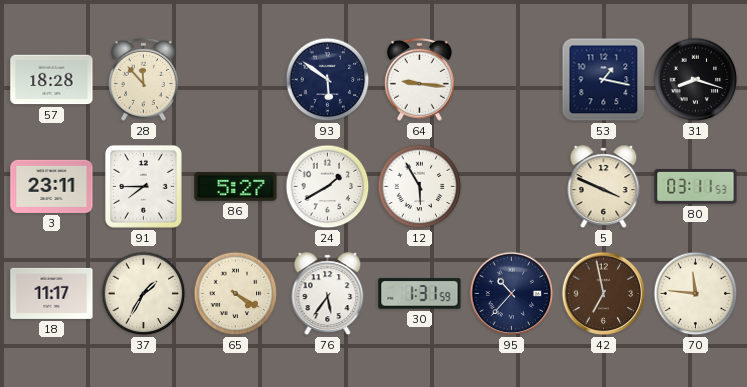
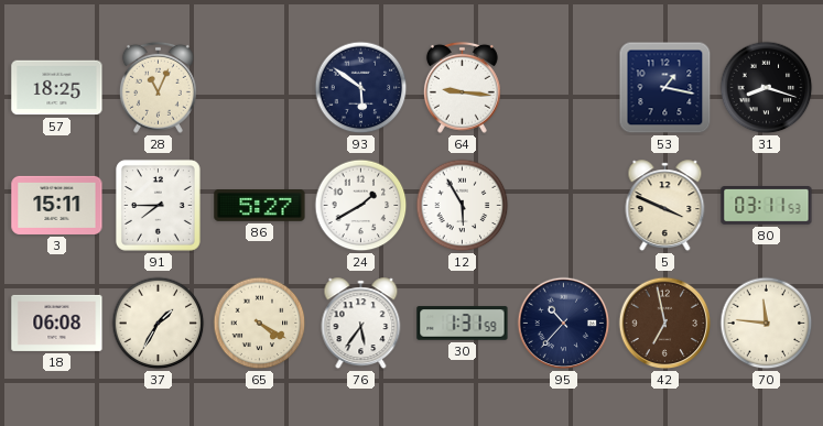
57: 18:28 -> 18:25 (57, 88)
28: 11:53 -> 11:04 (158, 87)
3: 23:11 -> 15:11 (57, 205)
18: 11:17 -> 06:08 (57, 323)
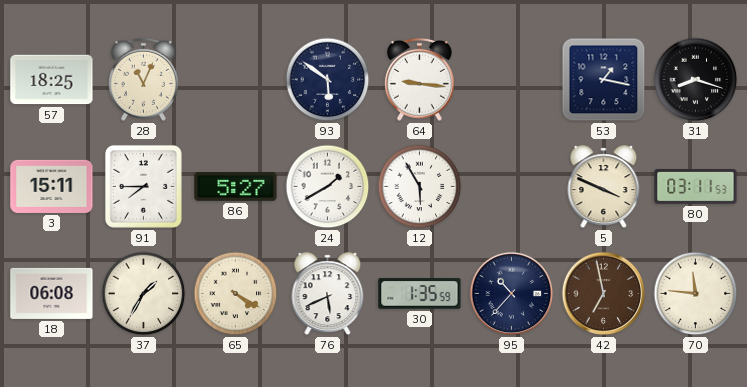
76: 5:36 -> 5:41 (328, 294)
30: 1:31 -> 1:35 (420, 294)
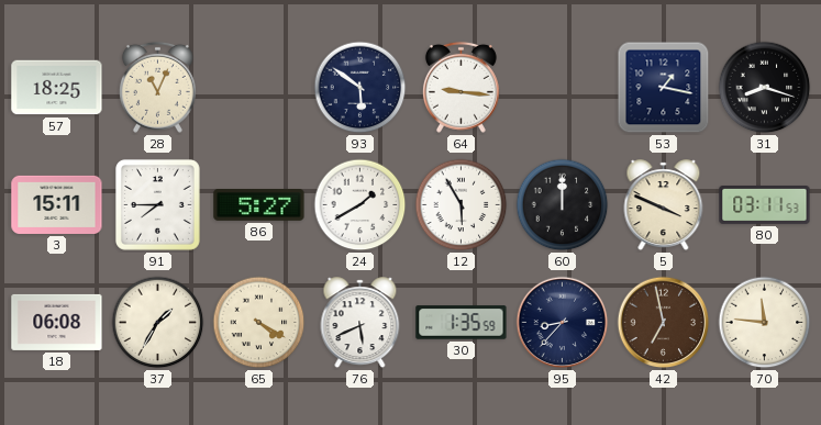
60: none -> 12:00 (563, 205)
95: 10:37 -> 8:37 (563, 323)
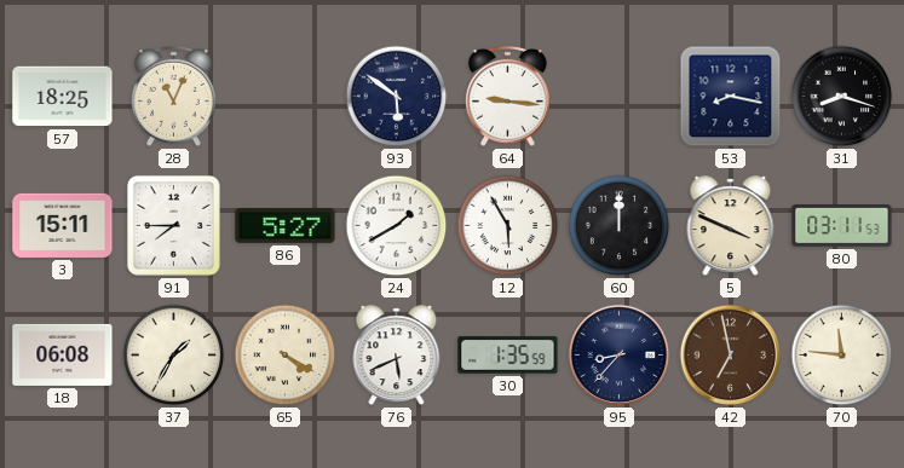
53: 1:17 -> 8:17 (731, 97)
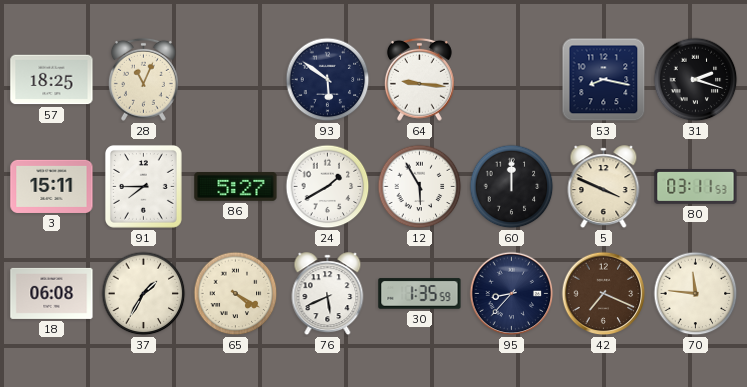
31: 8:18 -> 2:18 (696, 80)
42: 6:58 -> 7:19 (604, 294)
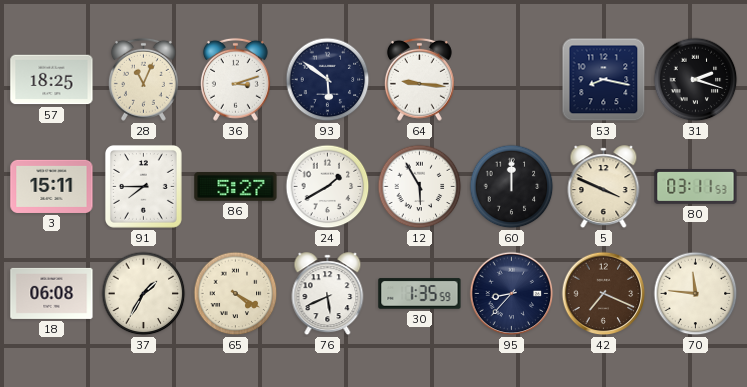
36: none -> 3:12 (235, 79)
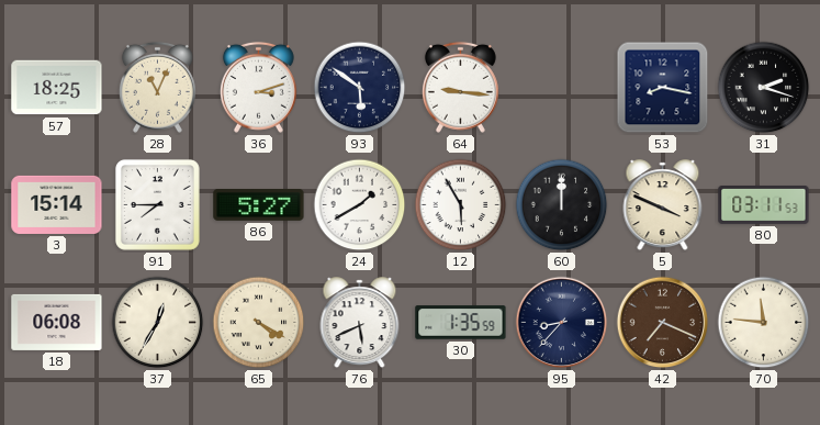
3: 15:11 -> 15:14 (57, 204)
37: 1:35 -> 12:35 (158, 323)
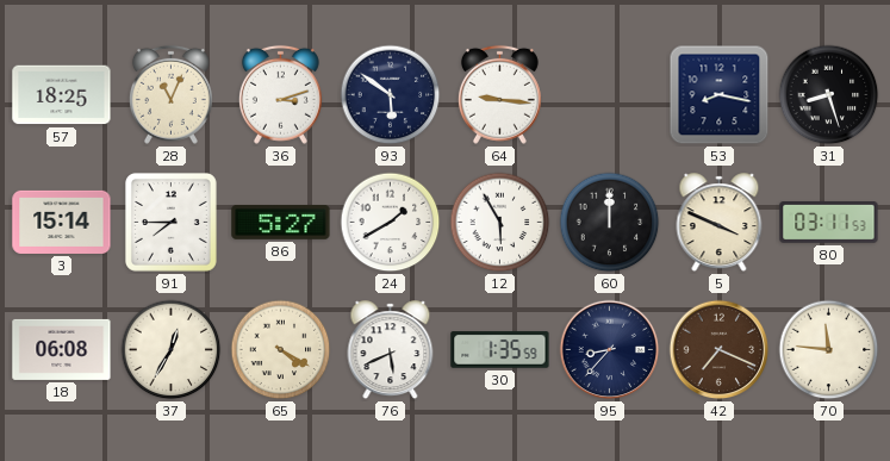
31: 2:18 -> 8:27 (829, 95)
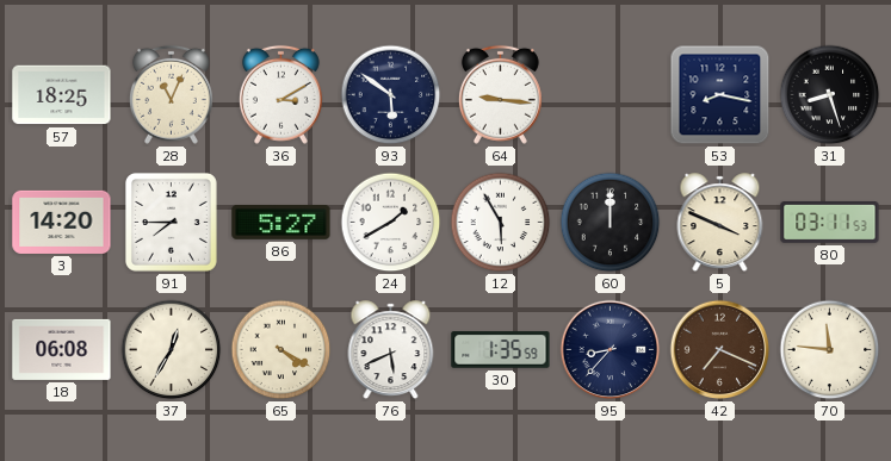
36: 3:12 -> 3:10 (280, 94)
3: 15:14 -> 14:20 (62, 222)
